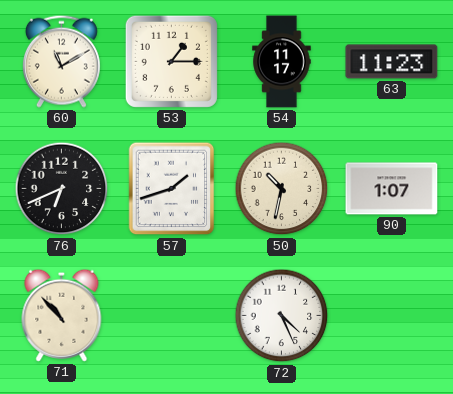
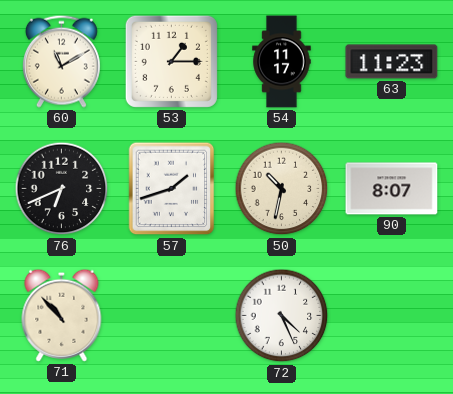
90: 1:07 -> 8:07 (392, 189)
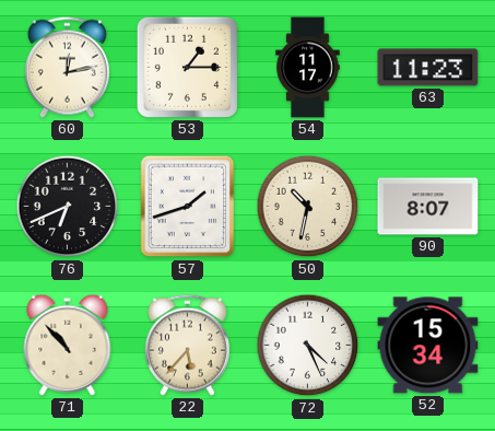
60: 11:10 -> 12:13 (67, 67)
22: none -> 5:37 (187, 345)
52: none -> 15:34 (428, 346)
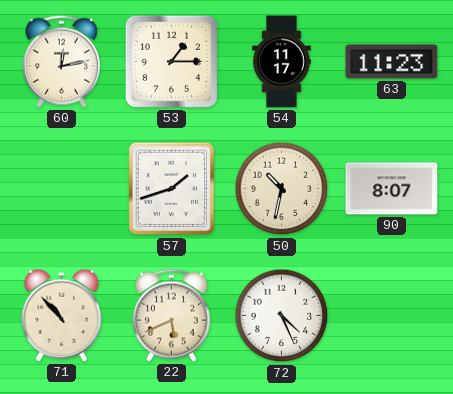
76: 6:41 -> none (68, 207)
22: 5:37 -> 5:41 (171, 315)
52: 15:34 -> none (428, 346)
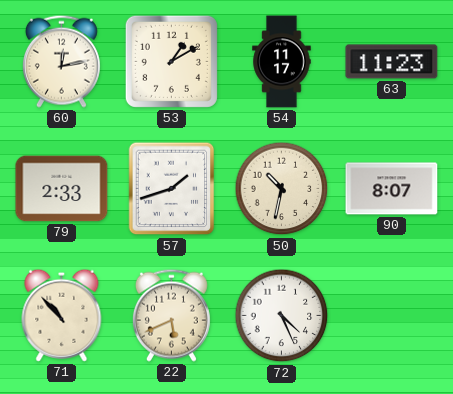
53: 1:15 -> 1:10 (171, 61)
79: none -> 2:33 (62, 189)
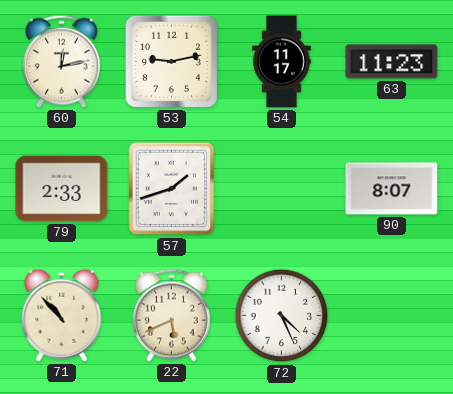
53: 1:10 -> 9:13 (171, 61)
50: 10:32 -> none (282, 189)
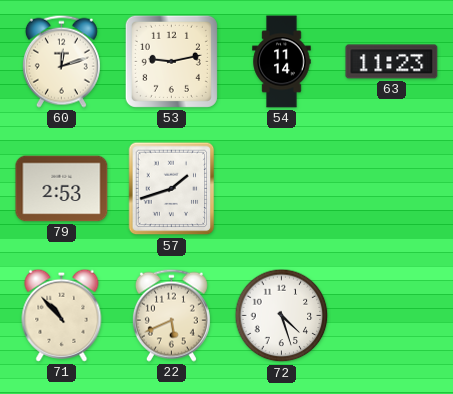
60: 12:13 -> 12:12 (61, 61)
54: 11:17 -> 11:14 (282, 62)
79: 2:33 -> 2:53 (62, 189)
90: 8:07 -> none (392, 189)
72: 4:26 -> 4:27 (282, 316)
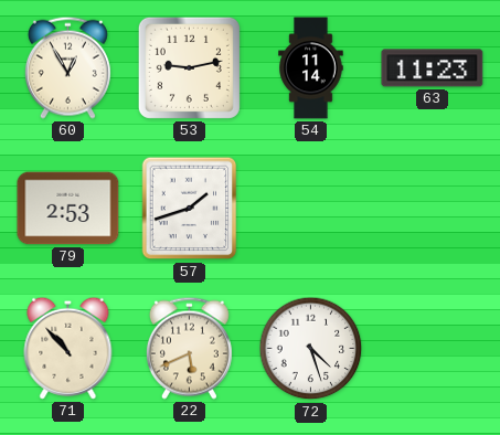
60: 12:12 -> 12:55 (67, 67)
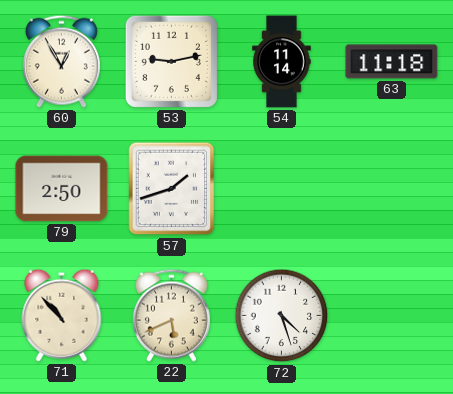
63: 11:23 -> 11:18 (392, 62)
79: 2:53 -> 2:50 (62, 189)
